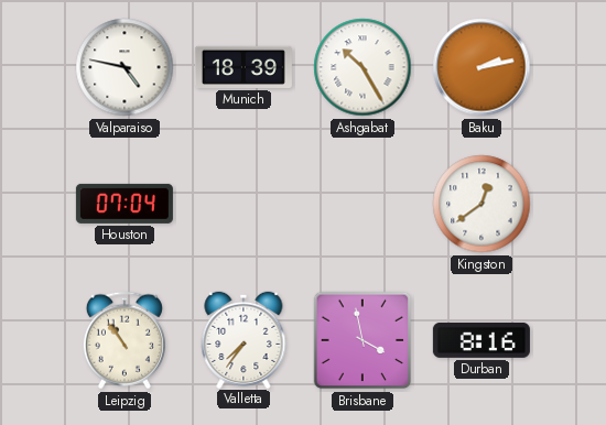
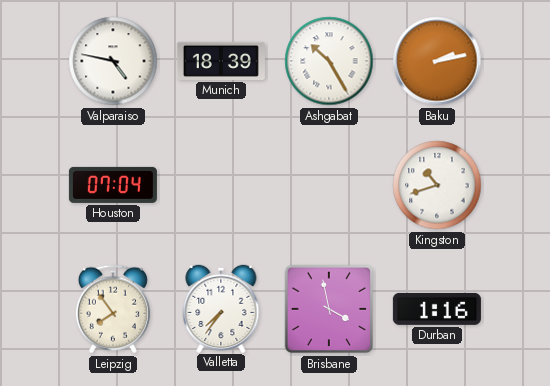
Kingston: 12:39 -> 10:42 (437, 185)
Leipzig: 10:54 -> 7:54 (113, 309)
Durban: 8:16 -> 1:16 (437, 309)
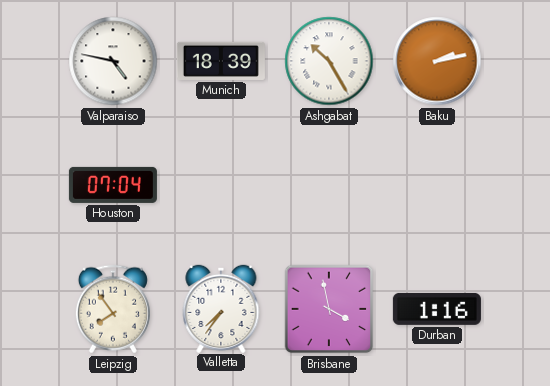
Kingston: 10:42 -> none (437, 185)
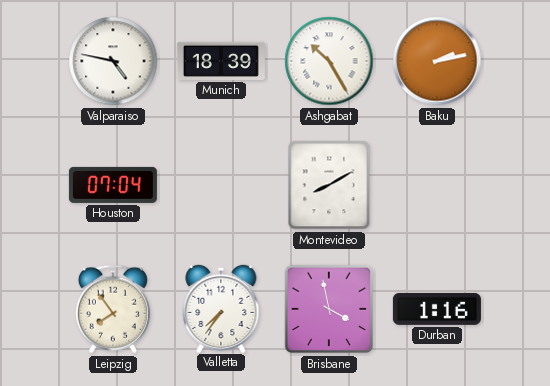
Montevideo: none -> 8:10 (329, 185)
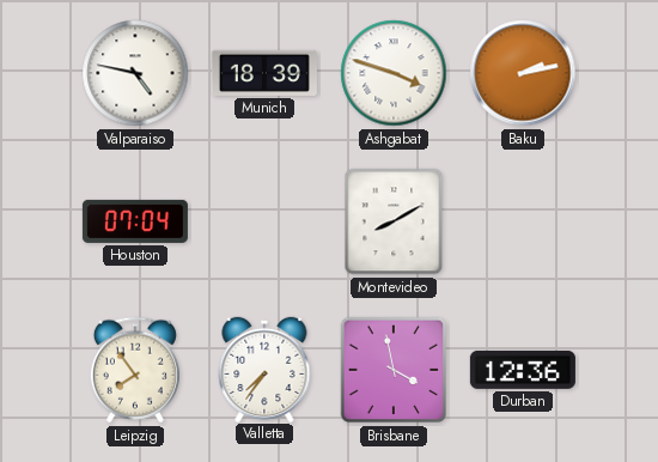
Ashgabat: 10:25 -> 3:48 (394, 73)
Durban: 1:16 -> 12:36 (523, 370)
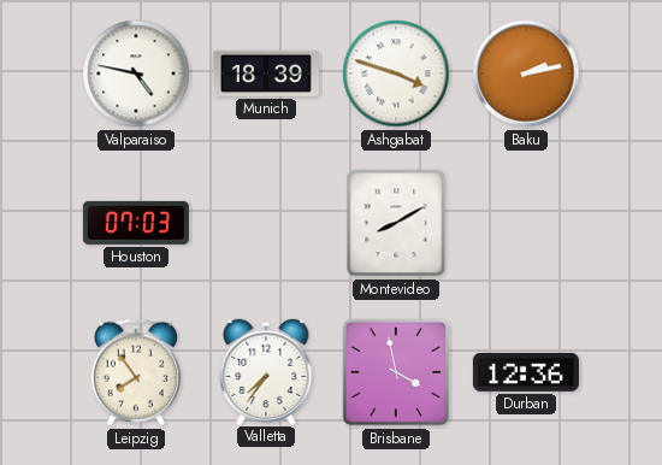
Houston: 07:04 -> 07:03 (136, 223)
